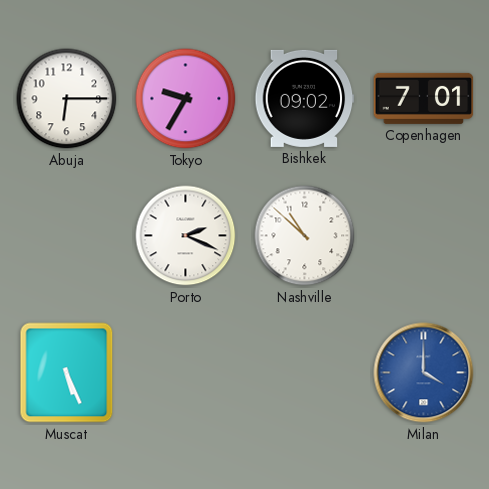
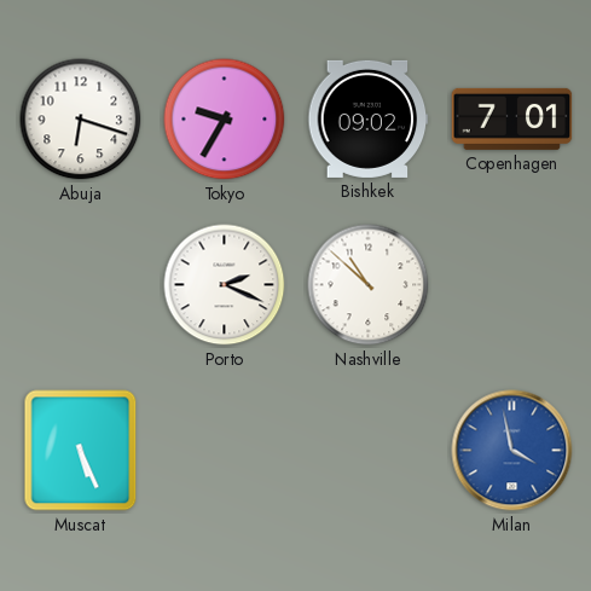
Abuja: 6:15 -> 6:18 (81, 120)
Milan: 4:00 -> 3:58 (512, 451)
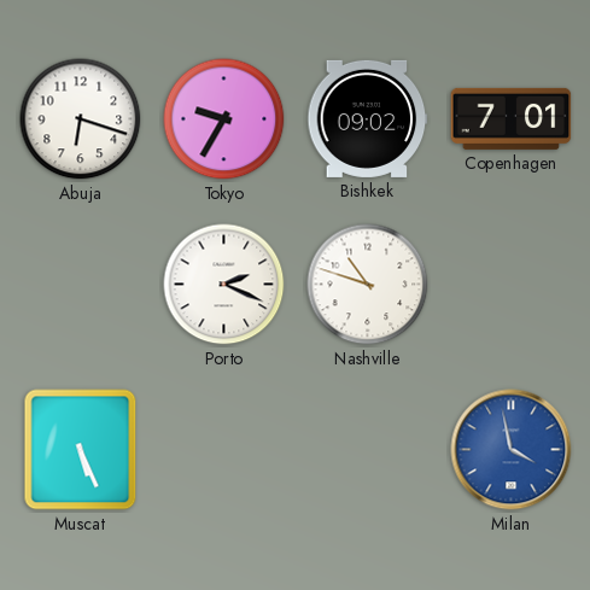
Nashville: 10:52 -> 10:48 (368, 285)
